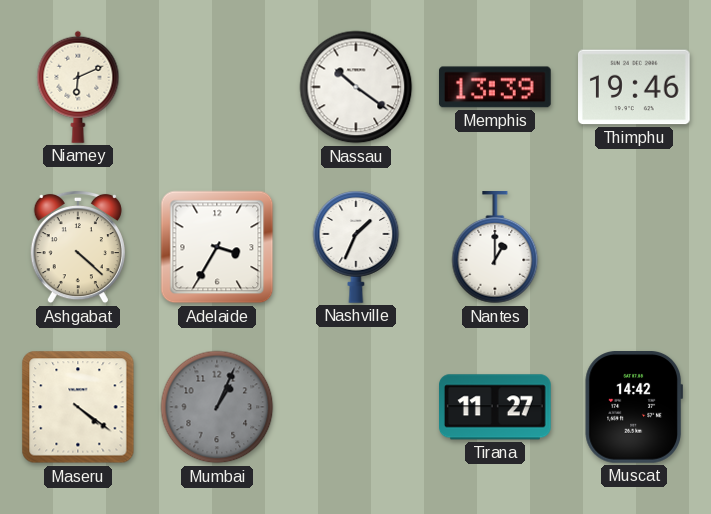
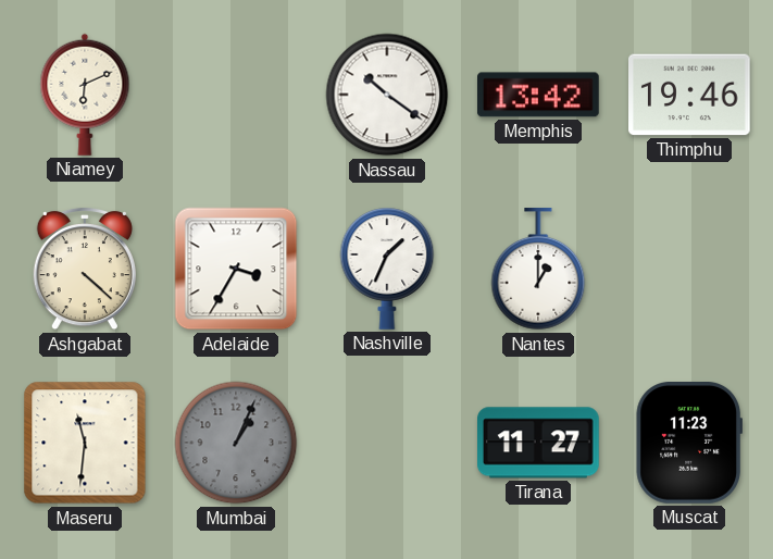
Memphis: 13:39 -> 13:42 (539, 95)
Maseru: 4:21 -> 11:31 (85, 443)
Muscat: 14:42 -> 11:23 (688, 444)
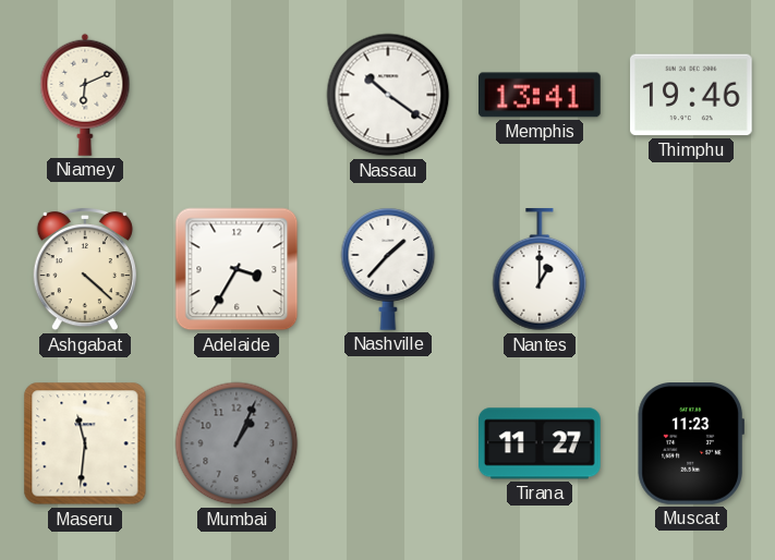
Memphis: 13:42 -> 13:41 (541, 95)
Nashville: 1:34 -> 1:37 (388, 269)
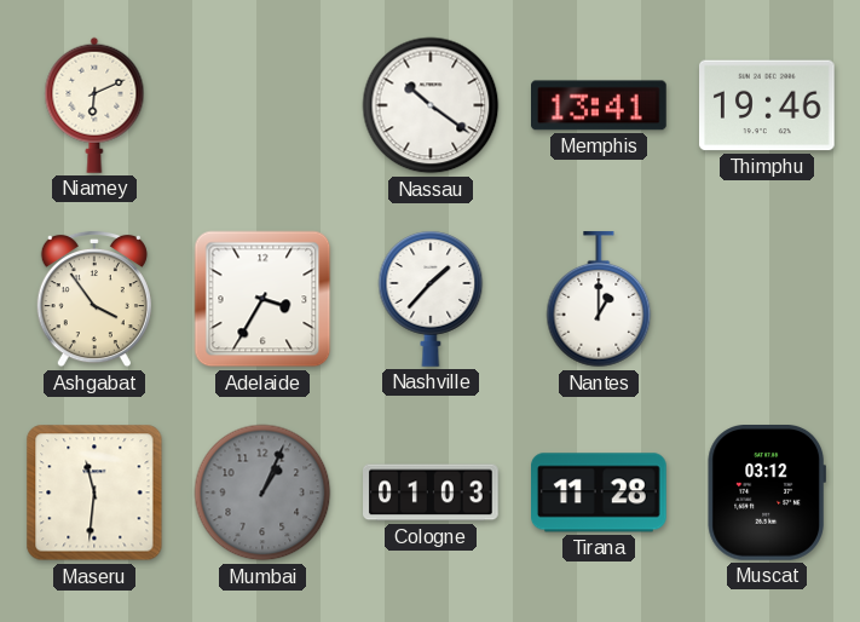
Ashgabat: 4:22 -> 3:54 (94, 299)
Cologne: none -> 01:03 (432, 493)
Tirana: 11:27 -> 11:28 (600, 493)
Muscat: 11:23 -> 03:12 (766, 494)
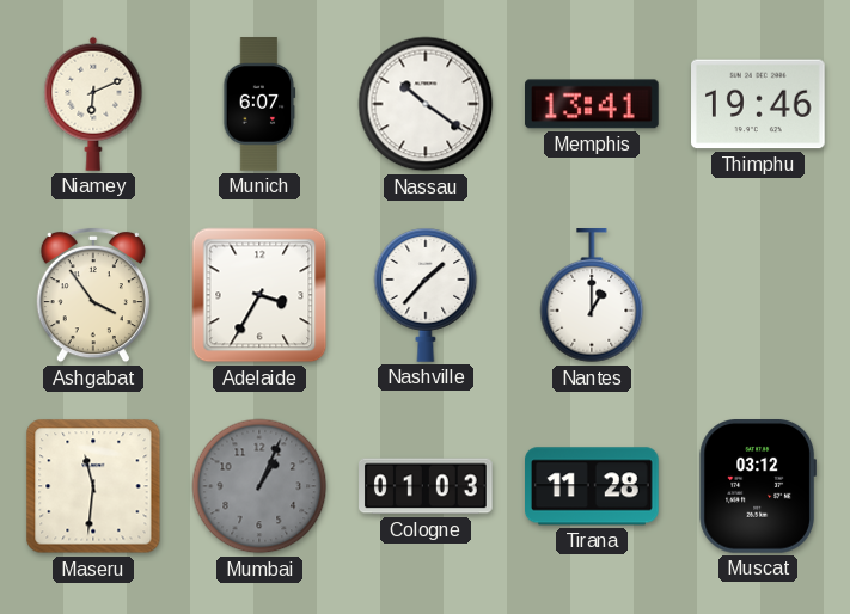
Munich: none -> 6:07 (259, 104)
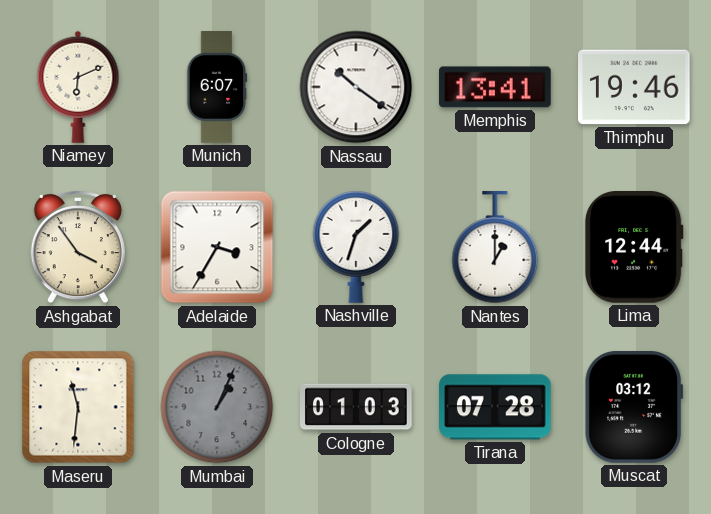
Nashville: 1:37 -> 1:33 (356, 247)
Lima: none -> 12:44 (634, 248)
Tirana: 11:28 -> 07:28 (496, 407)
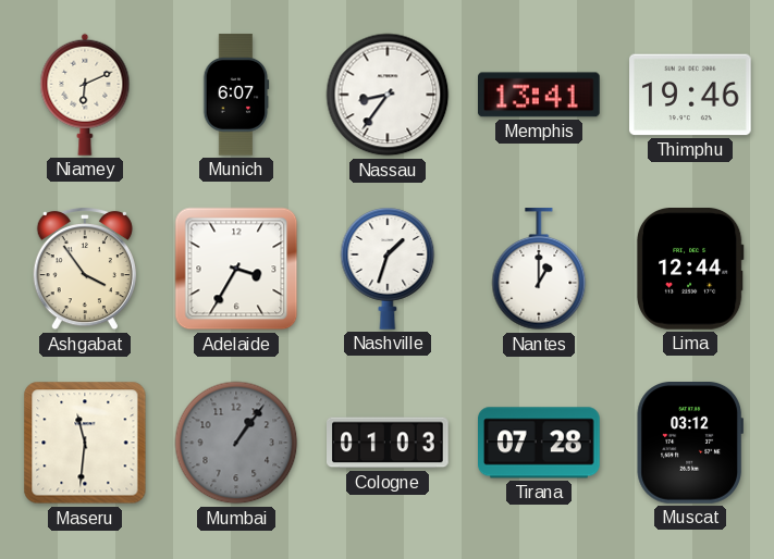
Nassau: 10:21 -> 8:36 (388, 95)
Mumbai: 1:04 -> 1:06 (236, 443)
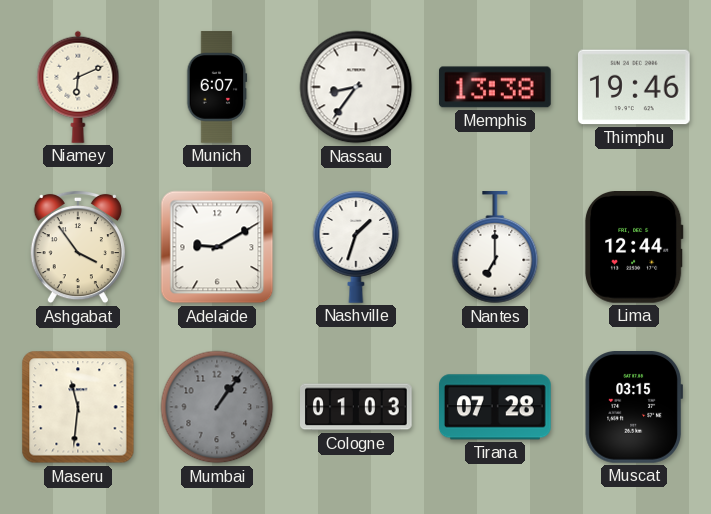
Memphis: 13:41 -> 13:38 (496, 87)
Adelaide: 3:35 -> 9:10 (217, 247)
Nantes: 1:00 -> 7:00 (495, 248)
Muscat: 03:12 -> 03:15 (633, 408)
